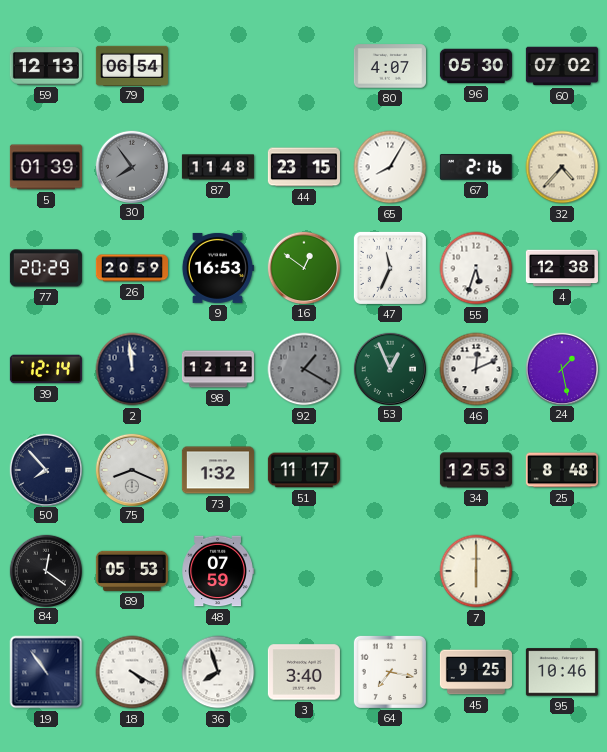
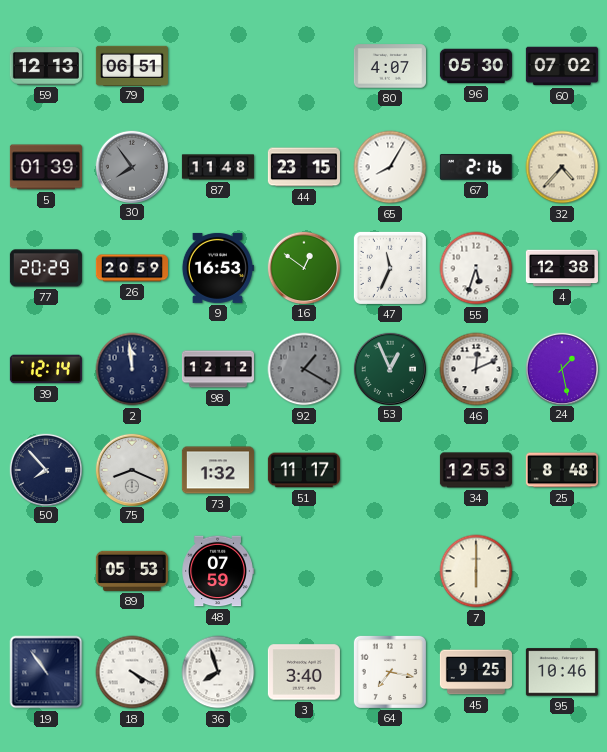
79: 06:54 -> 06:51 (132, 65)
84: 12:21 -> none (45, 570)
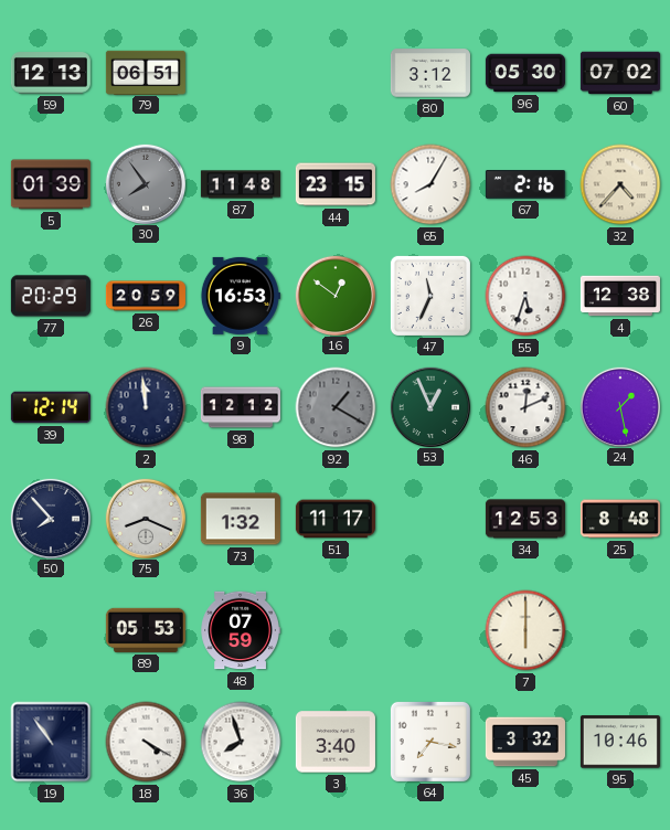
80: 4:07 -> 3:12 (430, 73)
45: 9:25 -> 3:32 (525, 742)
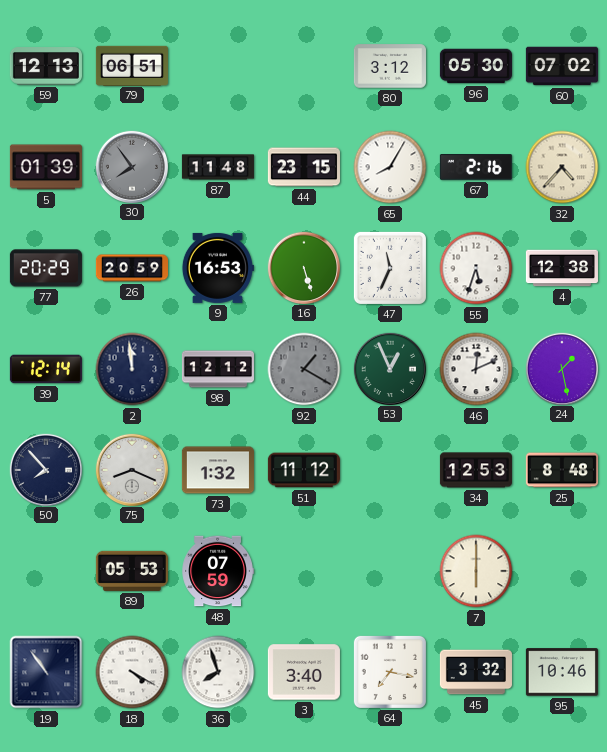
16: 12:51 -> 5:27 (303, 267)
51: 11:17 -> 11:12 (304, 470)
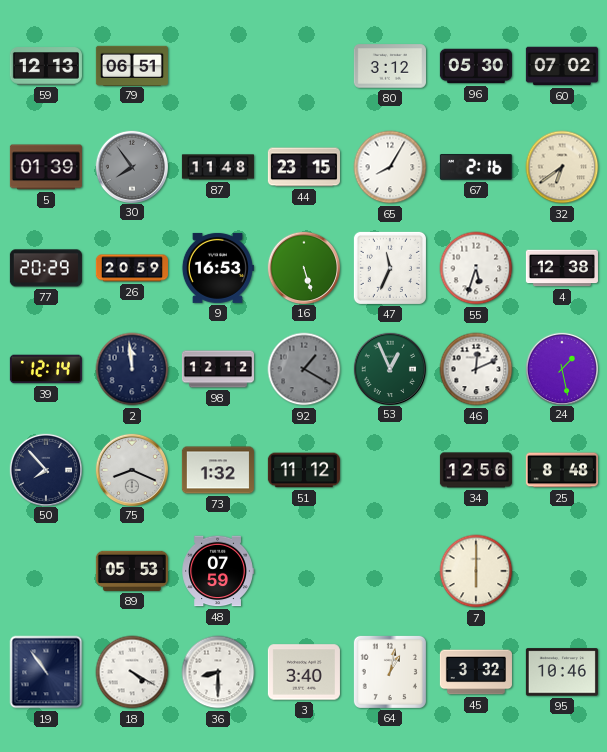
32: 4:37 -> 6:39 (562, 167)
34: 12:53 -> 12:56 (476, 470)
36: 7:57 -> 8:30 (218, 672)
64: 7:17 -> 1:02 (390, 672)
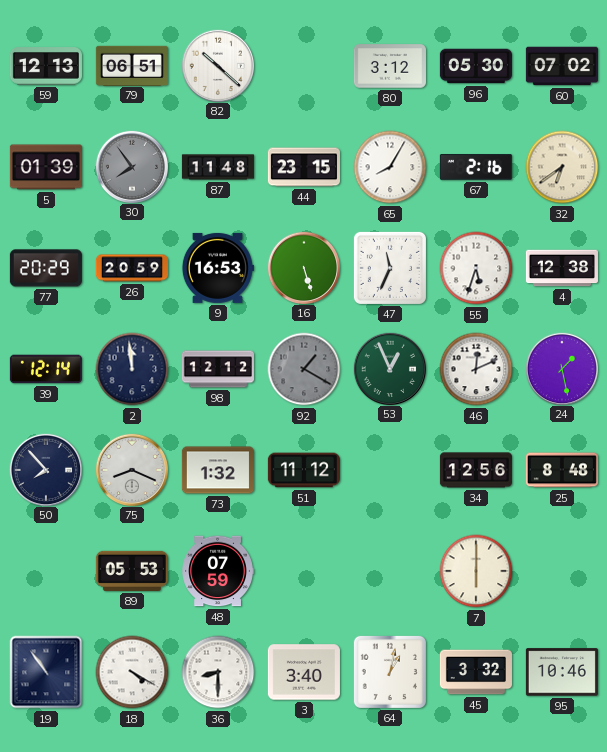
82: none -> 10:22 (217, 65)
